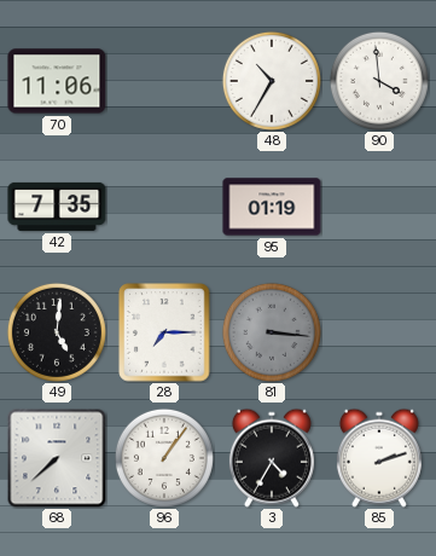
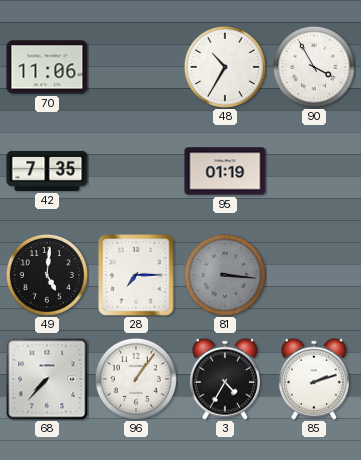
90: 3:59 -> 3:55 (314, 67)
68: 7:38 -> 7:37 (47, 379)
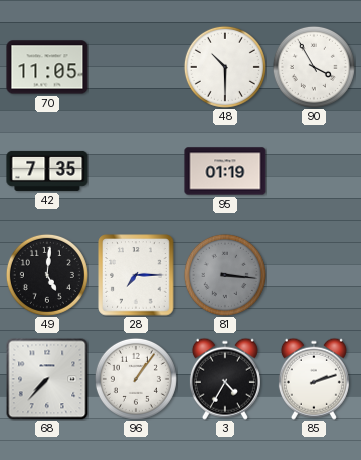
70: 11:06 -> 11:05 (47, 67)
48: 10:35 -> 10:30 (225, 67)
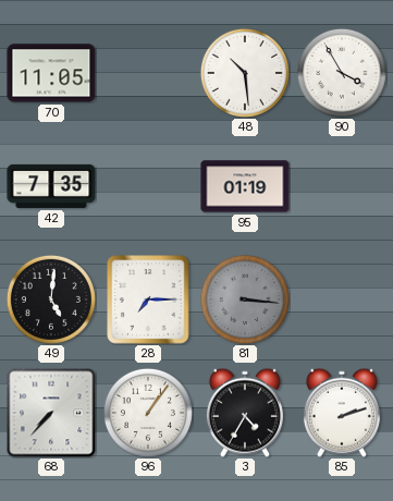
48: 10:30 -> 10:29 (245, 73)
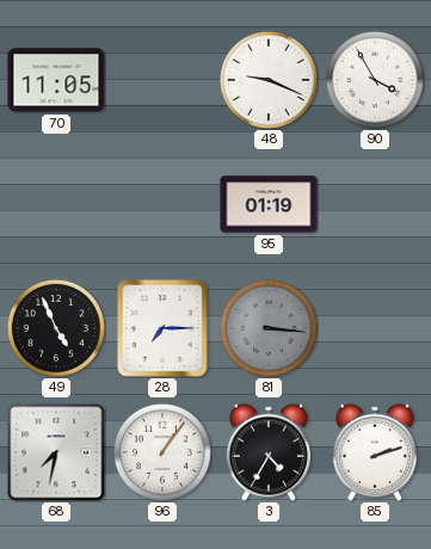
48: 10:29 -> 9:19 (269, 80)
42: 7:35 -> none (51, 186)
49: 5:01 -> 4:56 (56, 328)
68: 7:37 -> 7:32 (56, 452)
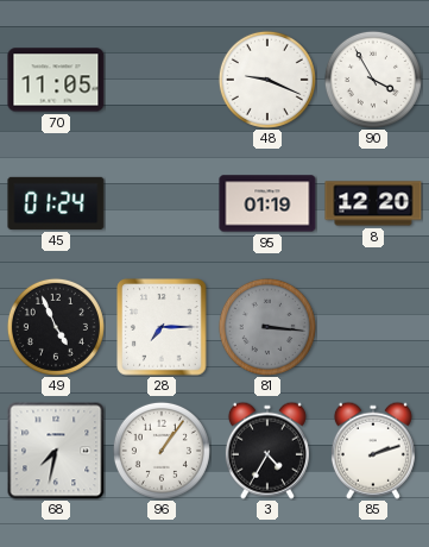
45: none -> 01:24 (56, 203)
8: none -> 12:20 (373, 203)
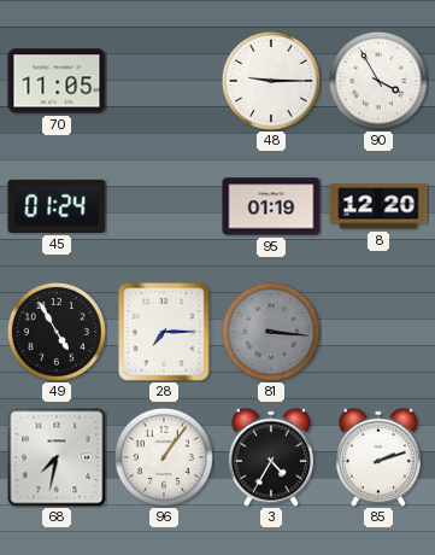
48: 9:19 -> 9:15 (271, 81)
49: 4:56 -> 4:55 (57, 332)
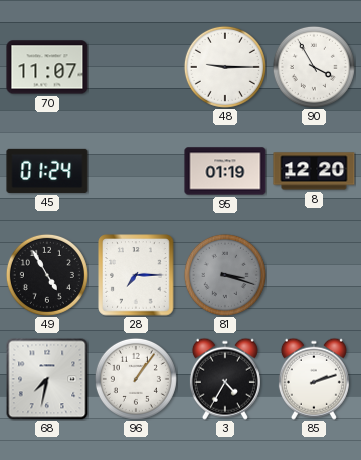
70: 11:05 -> 11:07 (47, 67)
81: 3:16 -> 3:18 (225, 275)
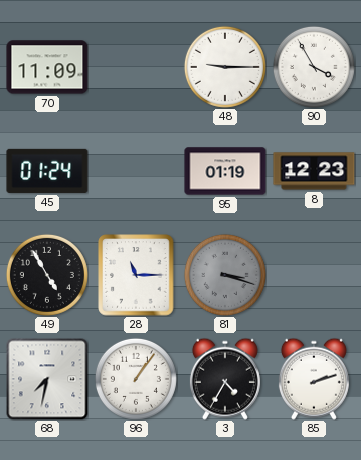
70: 11:07 -> 11:09 (47, 67)
8: 12:20 -> 12:23 (314, 171)
28: 7:15 -> 11:15 (136, 275)
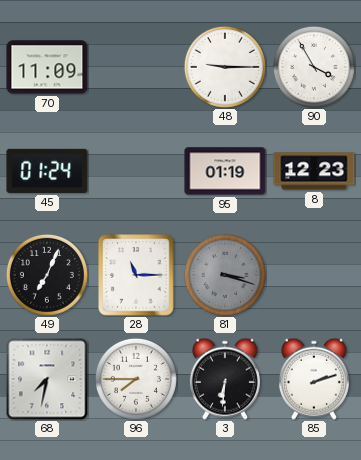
49: 4:55 -> 7:04 (47, 275)
96: 1:06 -> 7:45 (136, 379)
3: 4:35 -> 6:31 (225, 379)
